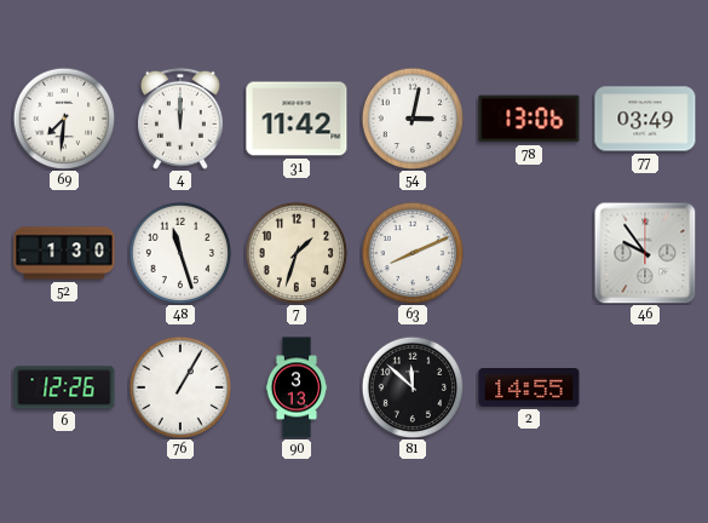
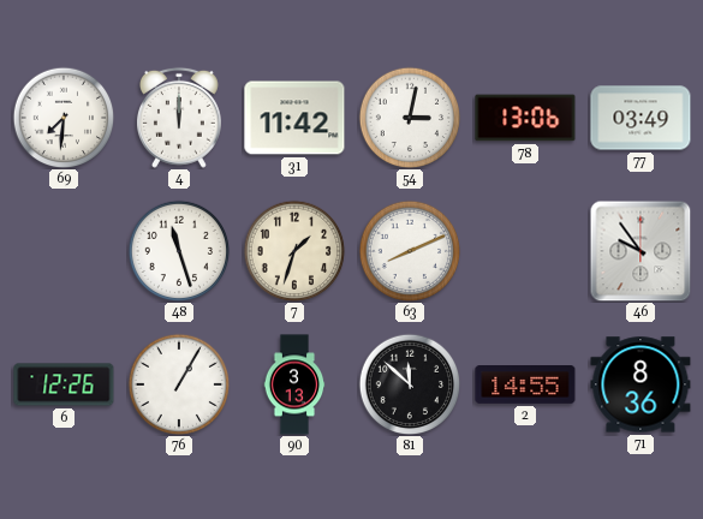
52: 1:30 -> none (64, 253)
71: none -> 8:36 (641, 384)
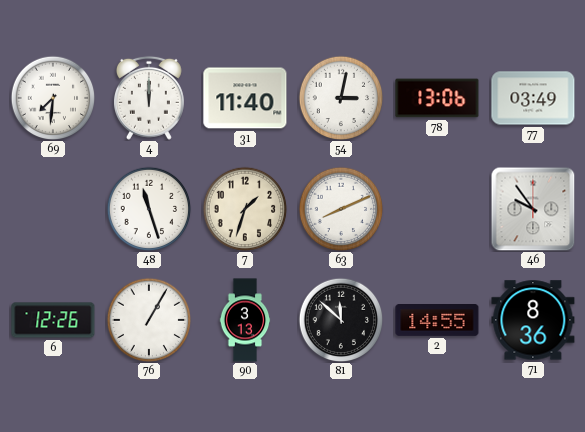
31: 11:42 -> 11:40 (245, 98)
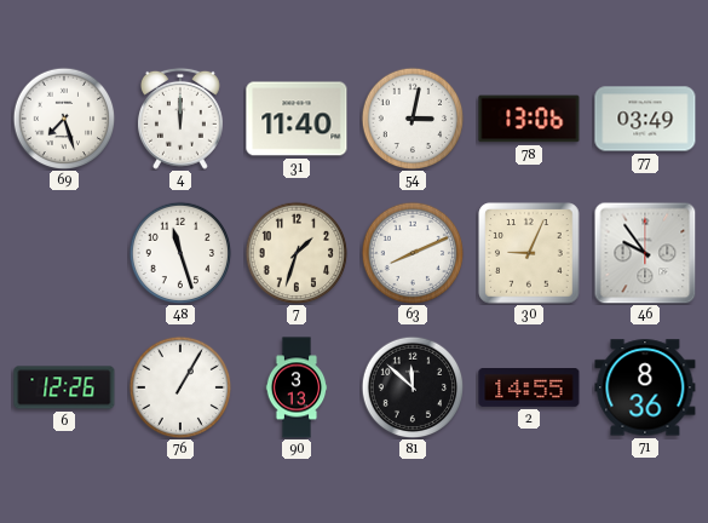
69: 7:31 -> 7:27 (64, 119)
30: none -> 9:04 (529, 253)
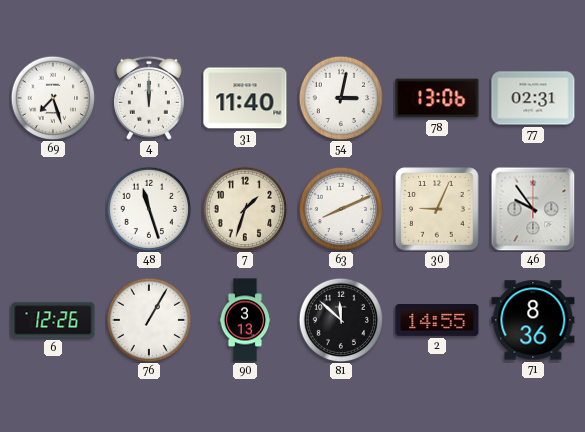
77: 03:49 -> 02:31 (533, 98)
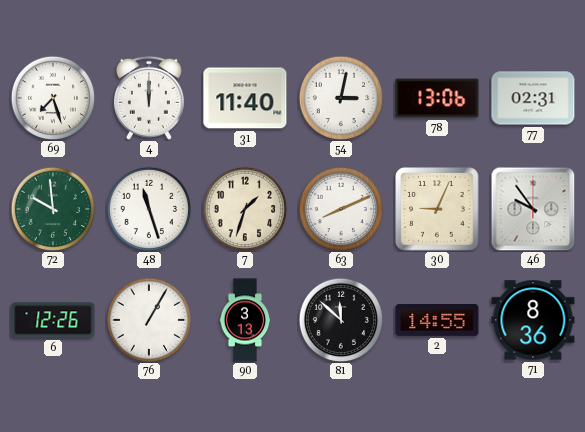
72: none -> 9:59 (53, 209)
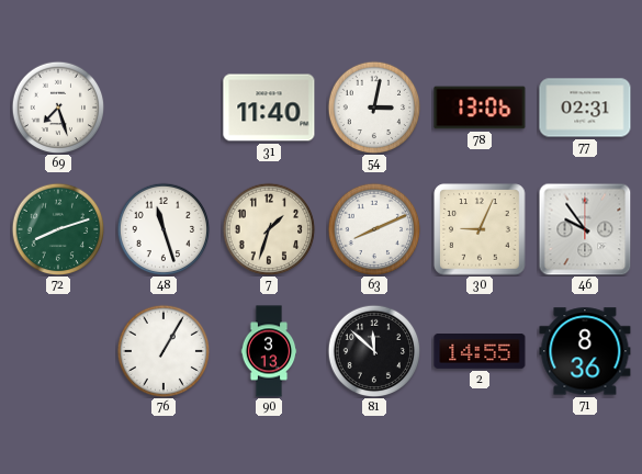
4: 12:00 -> none (149, 98)
72: 9:59 -> 8:12 (58, 229)
6: 12:26 -> none (53, 320)
